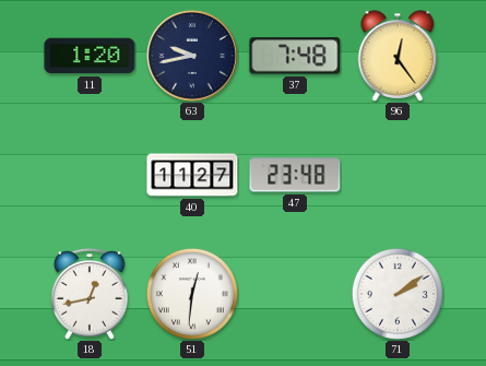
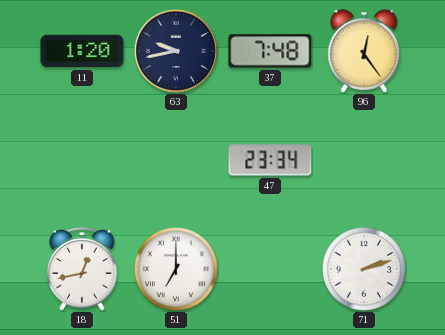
40: 11:27 -> none (192, 175)
47: 23:48 -> 23:34 (270, 160)
51: 12:31 -> 7:00 (176, 269)
71: 2:09 -> 2:12 (364, 269)
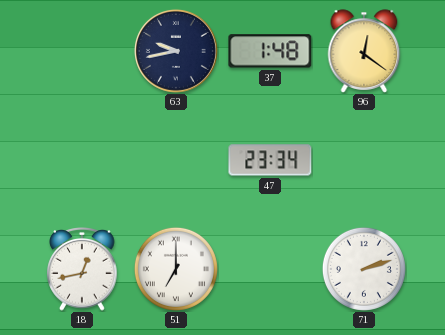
11: 1:20 -> none (82, 51)
37: 7:48 -> 1:48 (270, 51)
96: 12:24 -> 12:21 (364, 51)
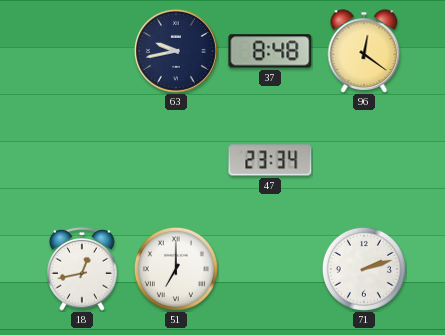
37: 1:48 -> 8:48 (270, 51)
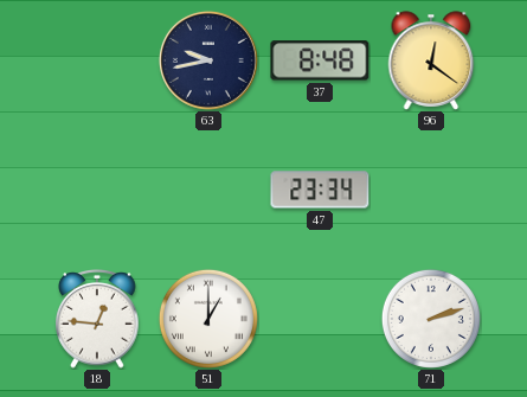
18: 12:43 -> 12:46 (97, 320)
51: 7:00 -> 1:00 (208, 319)
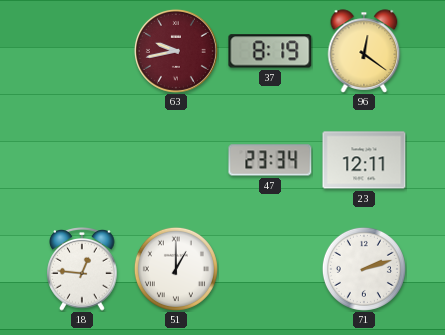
63 dial: navy -> burgundy (176, 51)
37: 8:48 -> 8:19 (270, 51)
23: none -> 12:11 (364, 160)
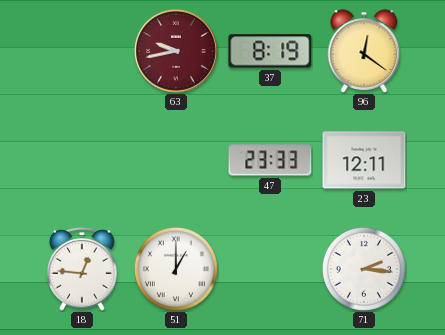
47: 23:34 -> 23:33 (270, 160)
71: 2:12 -> 2:16 (364, 269)
